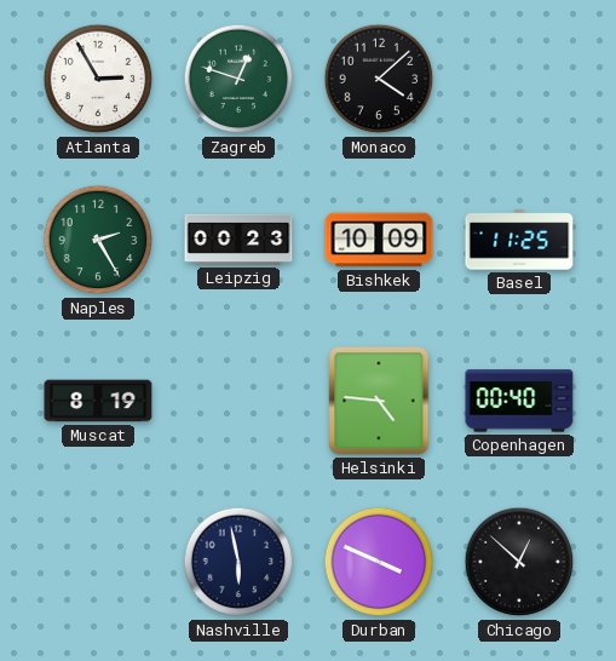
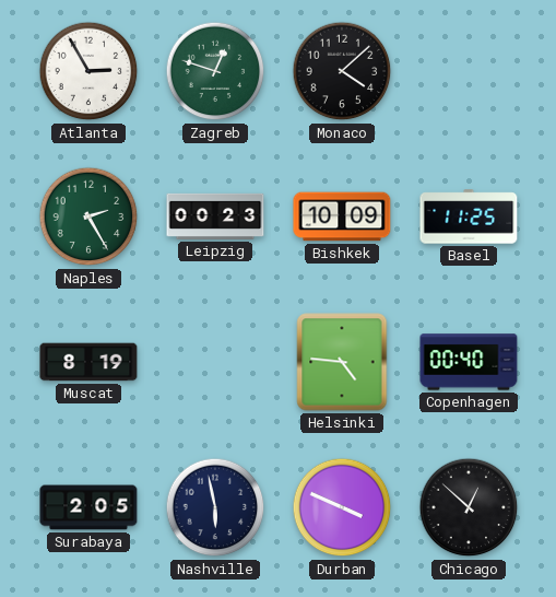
Surabaya: none -> 2:05 (88, 507)
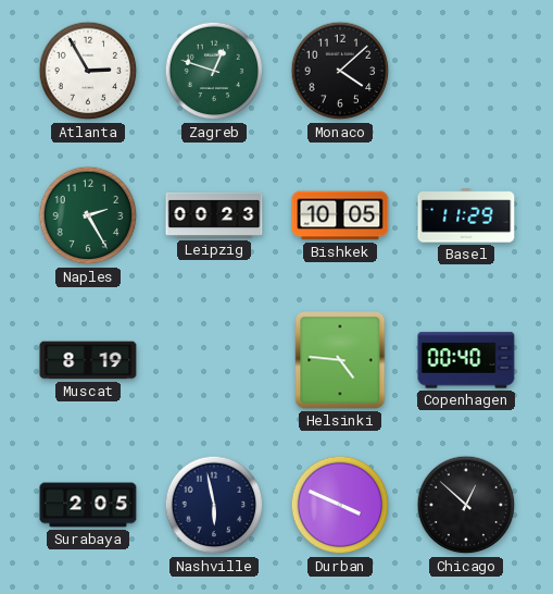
Bishkek: 10:09 -> 10:05 (340, 215)
Basel: 11:25 -> 11:29 (466, 215)
